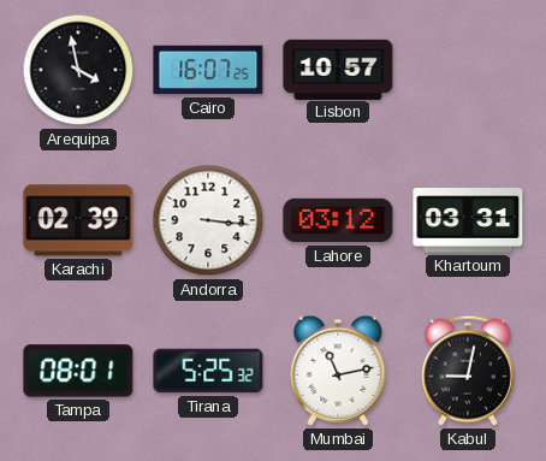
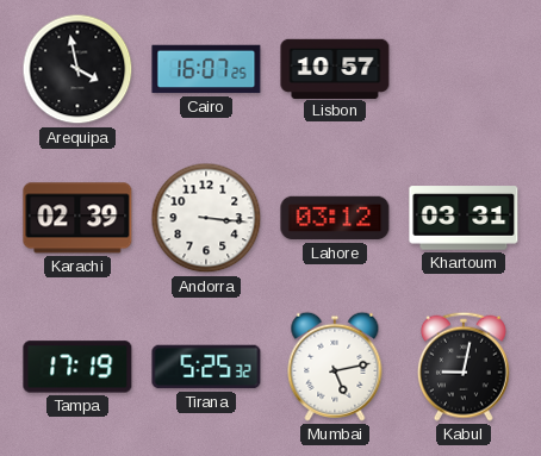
Tampa: 08:01 -> 17:19 (77, 367)
Mumbai: 11:13 -> 5:13 (335, 367)
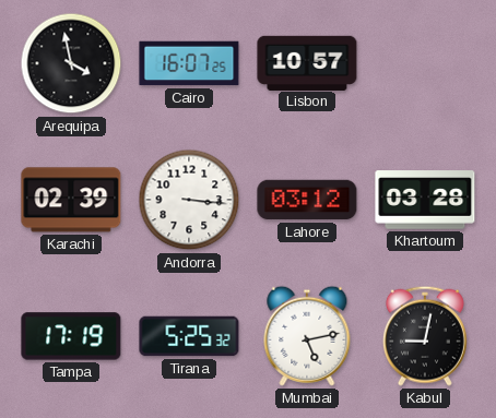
Khartoum: 03:31 -> 03:28 (425, 200)
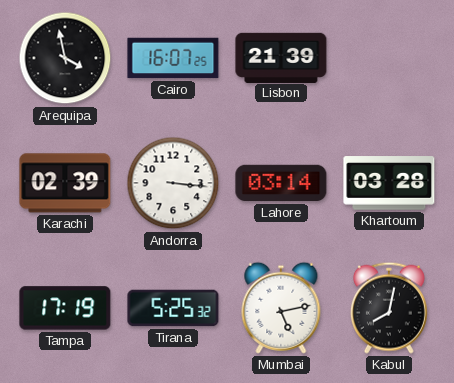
Lisbon: 10:57 -> 21:39 (281, 57)
Lahore: 03:12 -> 03:14 (281, 183)
Kabul: 9:02 -> 8:02 (389, 308)
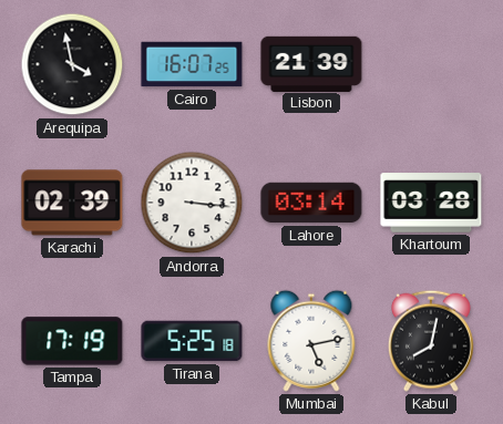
Tirana: 5:25:32 -> 5:25:18 (192, 341)
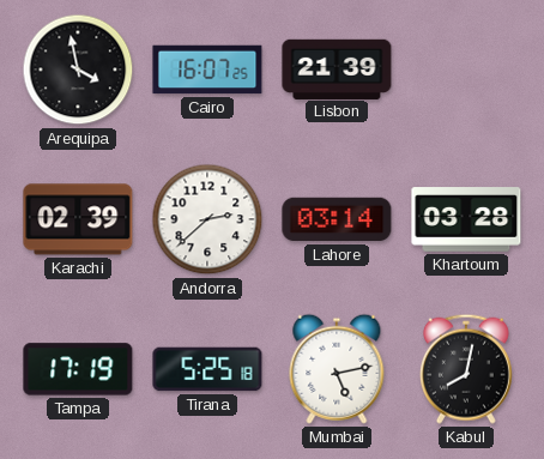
Andorra: 3:16 -> 2:38 (207, 219)
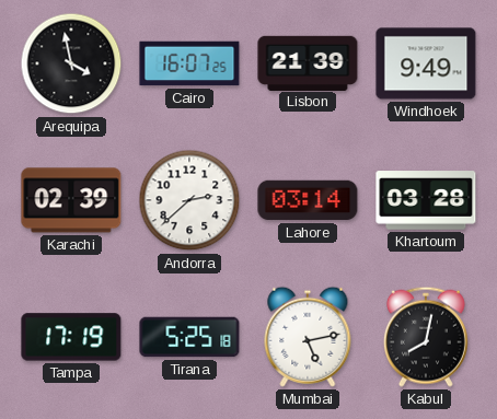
Windhoek: none -> 9:49 (426, 63)
